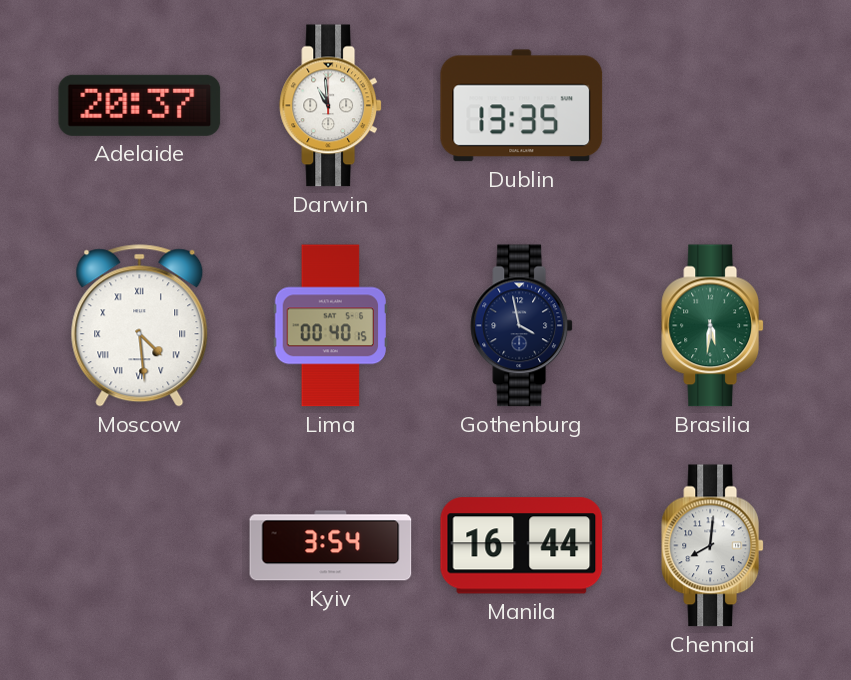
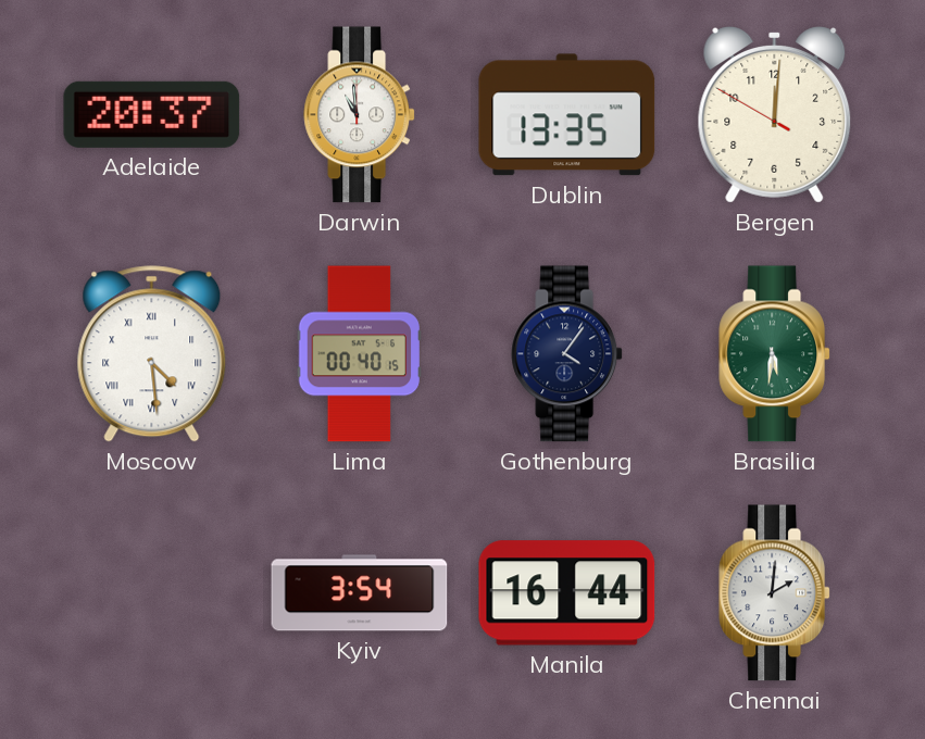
Bergen: none -> 12:00 (775, 115)
Gothenburg: 3:58 -> 4:06 (567, 354)
Chennai: 8:01 -> 2:01 (775, 593)
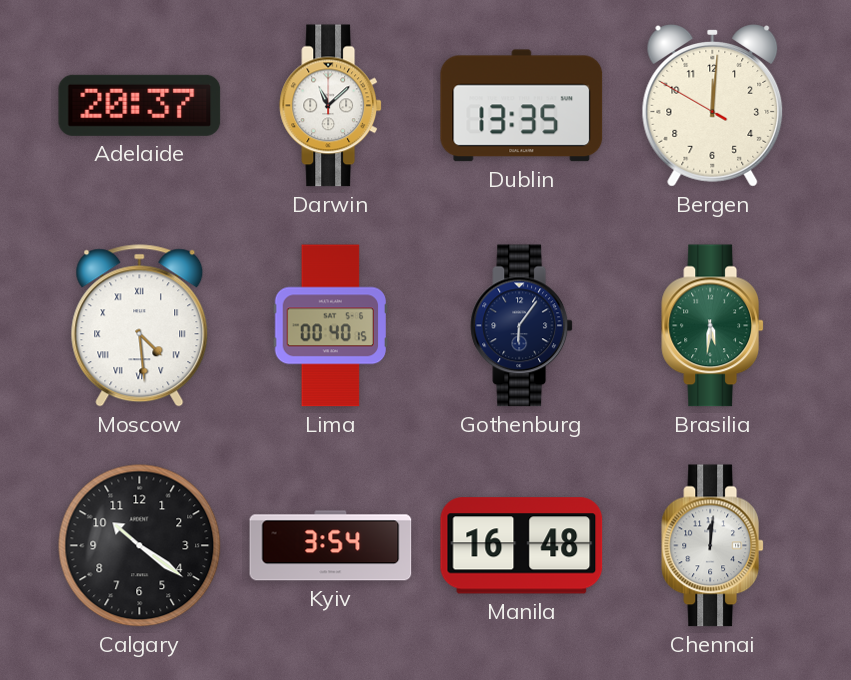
Darwin: 10:59 -> 11:08 (331, 106)
Gothenburg: 4:06 -> 6:06 (522, 326)
Calgary: none -> 10:21 (140, 546)
Manila: 16:44 -> 16:48 (522, 546)
Chennai: 2:01 -> 12:01 (713, 546)
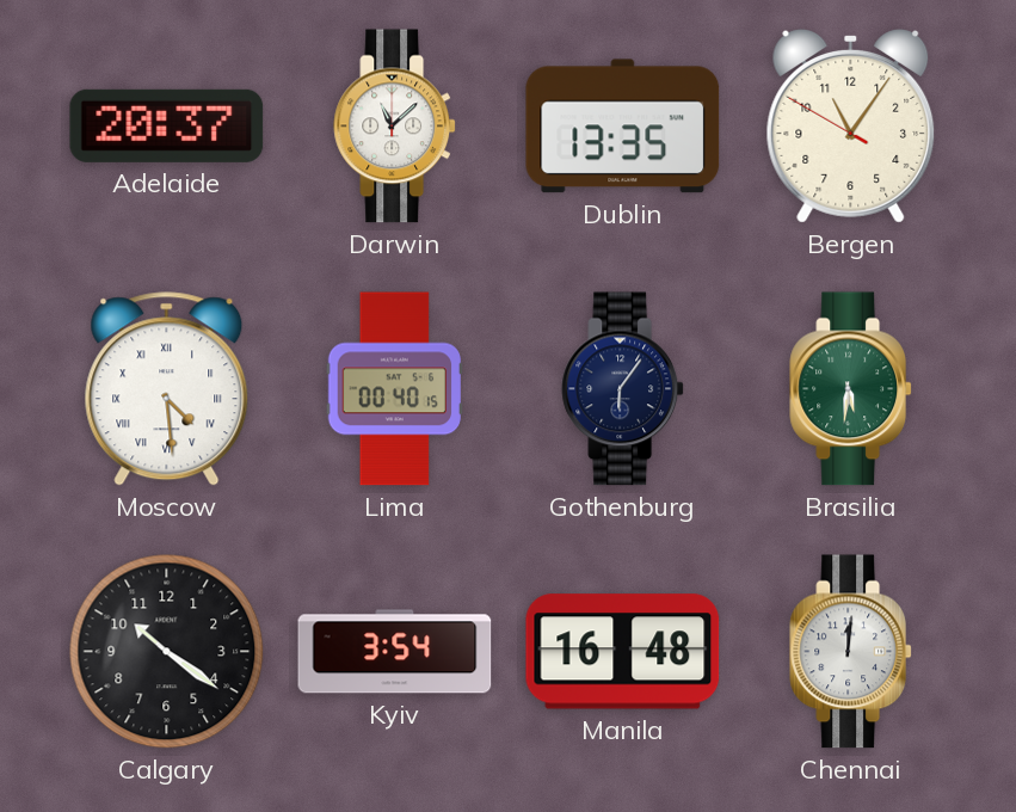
Bergen: 12:00 -> 11:05 (851, 127)
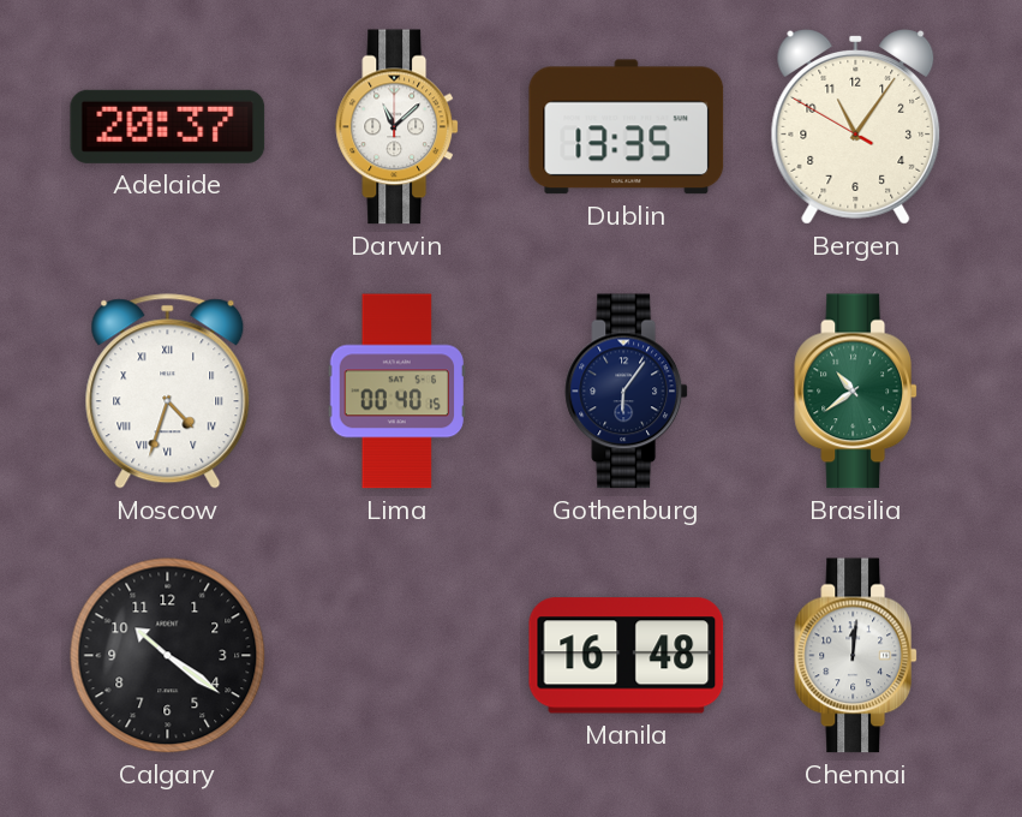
Moscow: 4:29 -> 4:33 (168, 392)
Brasilia: 5:31 -> 10:39 (856, 392)
Kyiv: 3:54 -> none (395, 652)
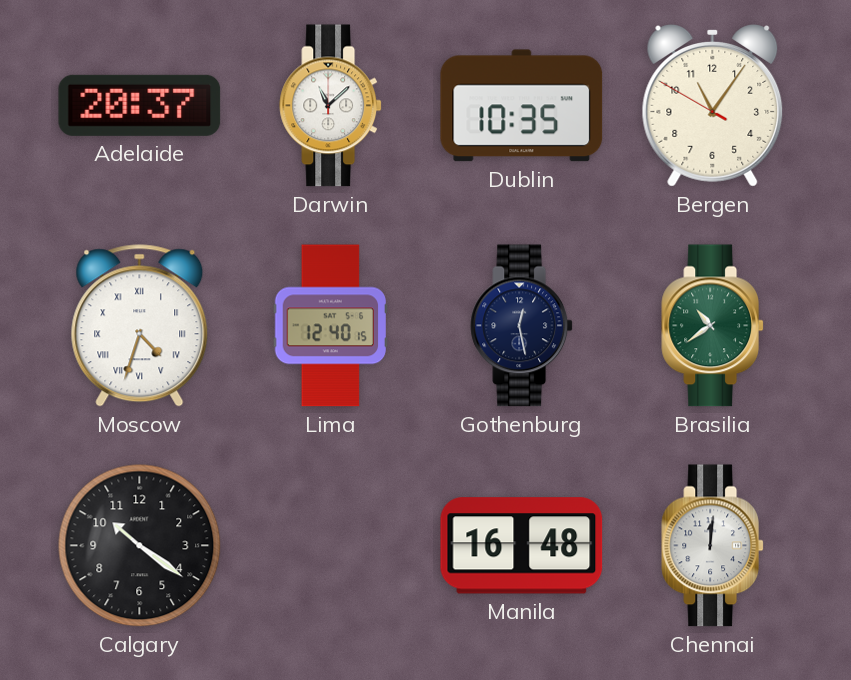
Dublin: 13:35 -> 10:35 (522, 106)
Lima: 00:40 -> 12:40 (331, 326)
Gothenburg: 6:06 -> 12:28 (522, 326)
